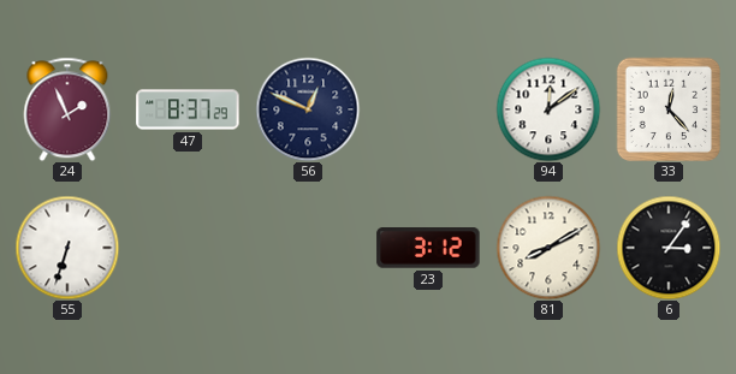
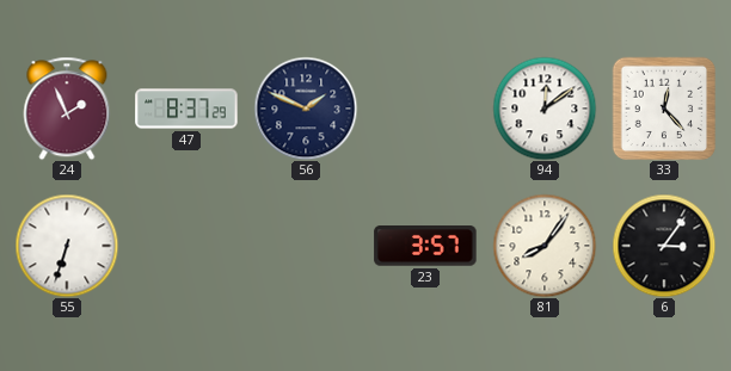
56: 12:49 -> 1:49 (306, 109)
23: 3:12 -> 3:57 (425, 246)
81: 8:10 -> 8:06 (545, 246)
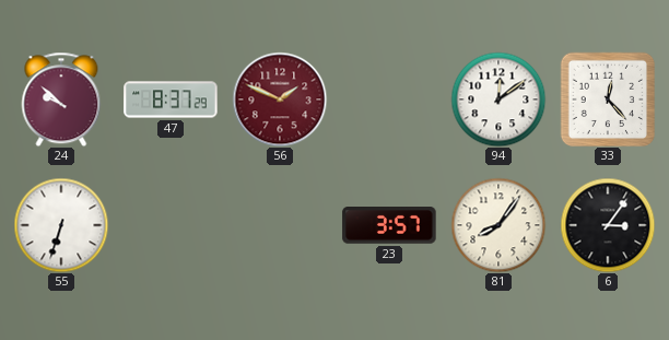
24: 1:56 -> 9:52 (61, 99)
56 dial: navy -> burgundy (280, 99)
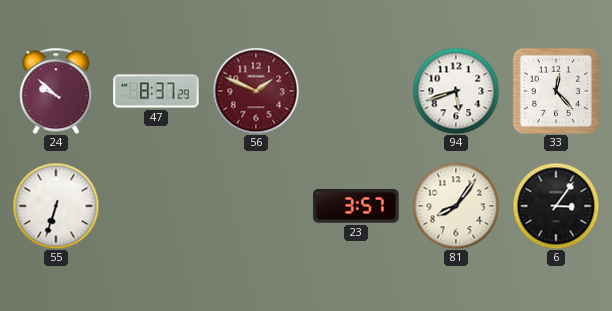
94: 12:09 -> 5:42 (456, 91)
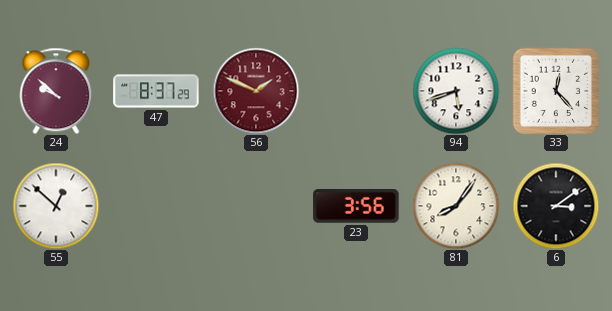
55: 6:33 -> 12:52 (56, 206)
23: 3:57 -> 3:56 (356, 206)
6: 3:06 -> 3:09 (556, 206)
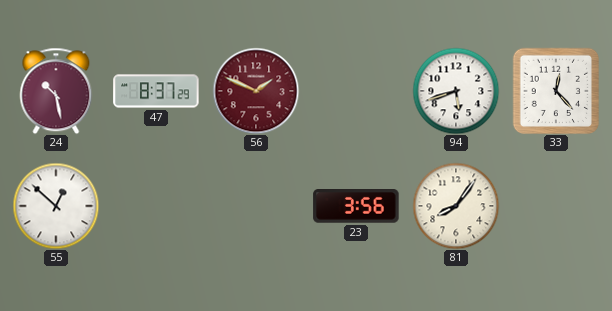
24: 9:52 -> 10:28 (56, 91)
6: 3:09 -> none (556, 206)
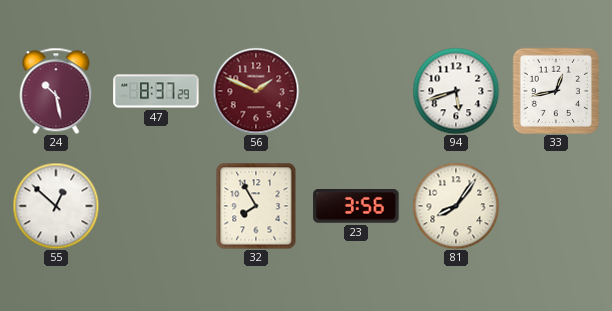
33: 12:23 -> 12:43 (556, 91)
32: none -> 7:55 (256, 206)
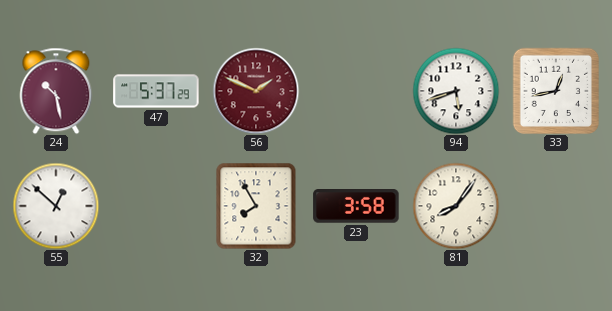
47: 8:37 -> 5:37 (156, 91)
23: 3:56 -> 3:58 (356, 206)
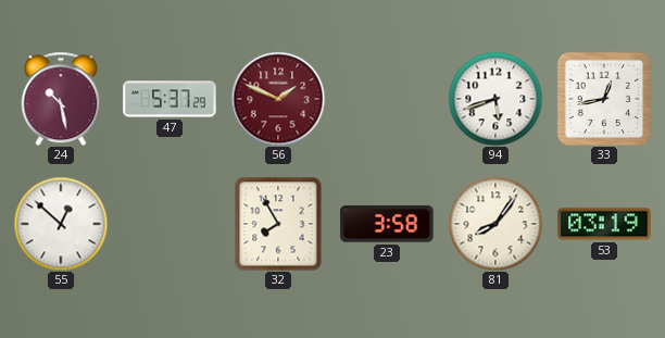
53: none -> 03:19 (604, 224)
